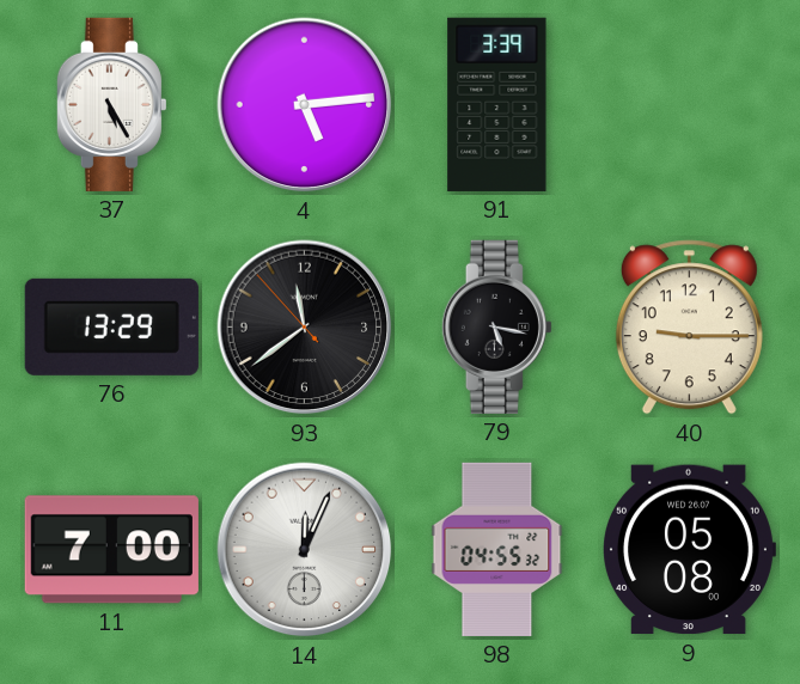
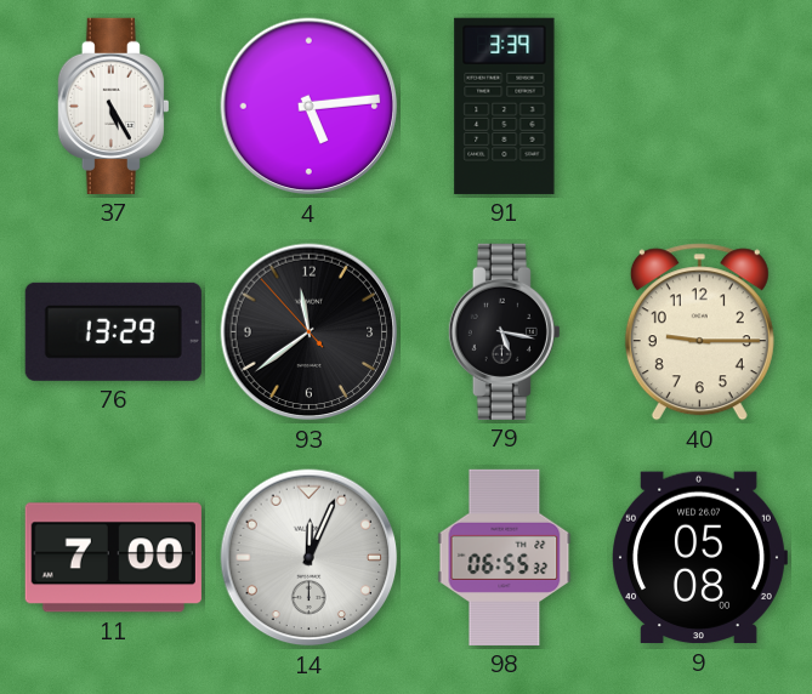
98: 04:55 -> 06:55 (505, 557)
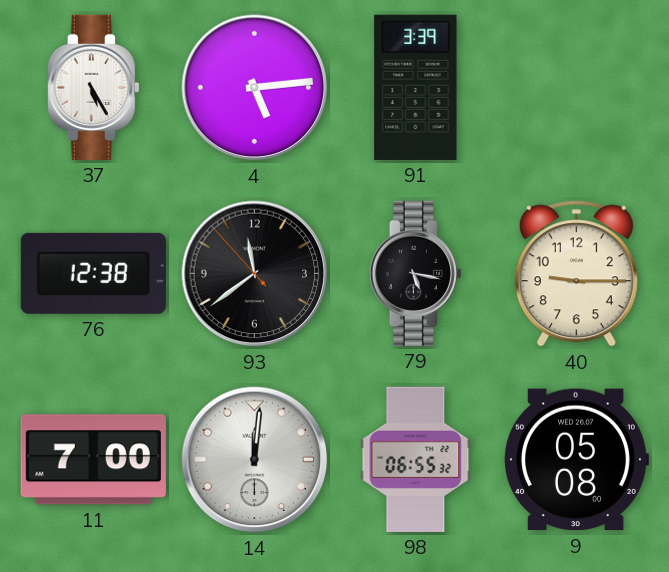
76: 13:29 -> 12:38 (93, 273)
14: 12:04 -> 12:01 (255, 460)
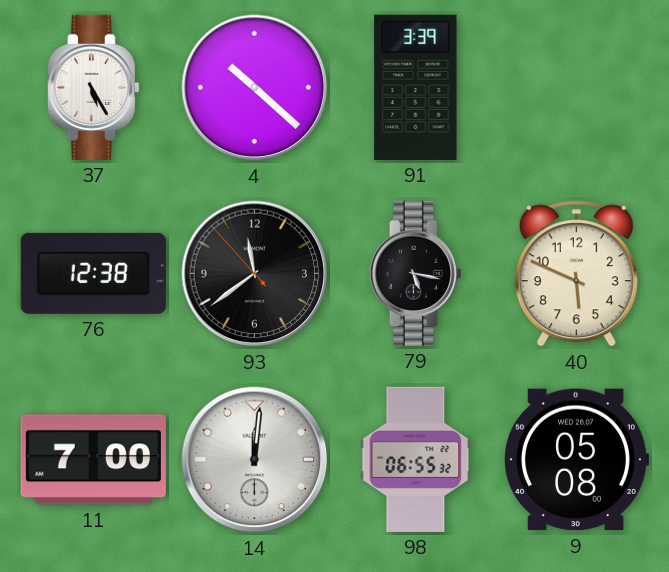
4: 5:14 -> 10:22 (255, 88)
40: 9:15 -> 5:49 (576, 274)
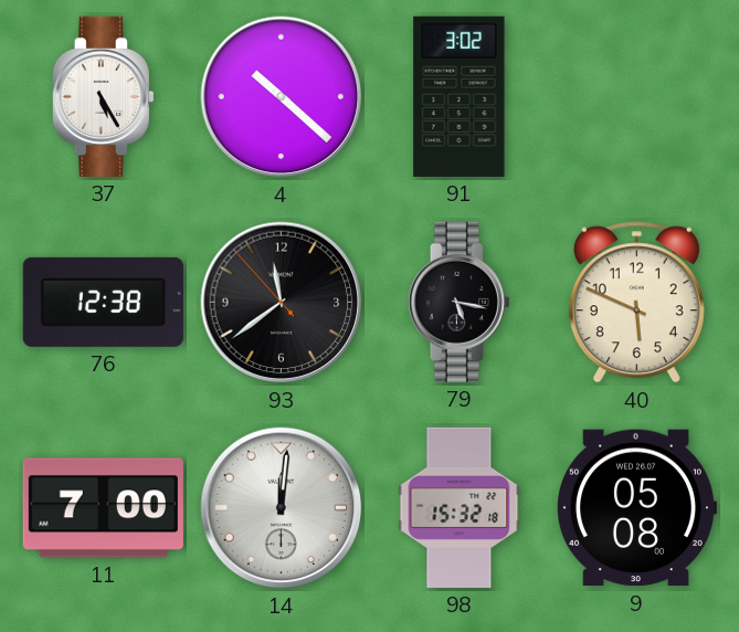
91: 3:39 -> 3:02 (460, 96)
98: 06:55 -> 15:32 (460, 507)
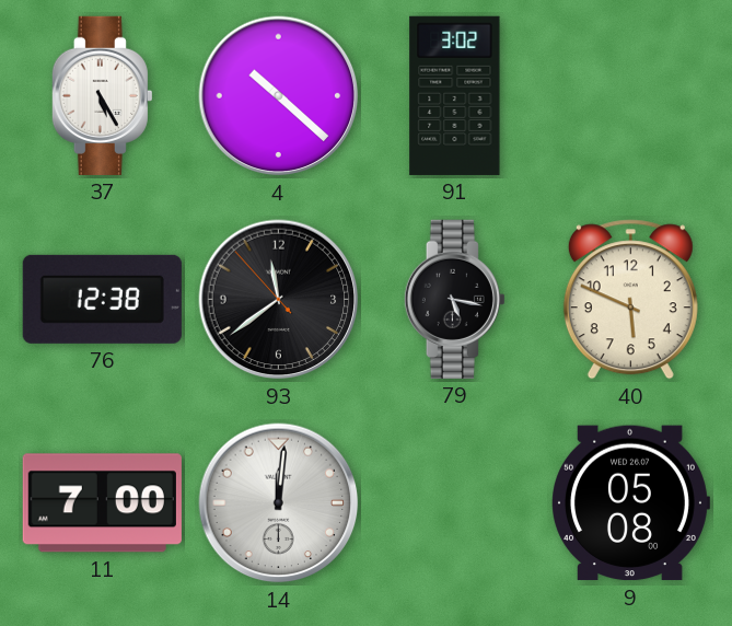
98: 15:32 -> none (460, 507)
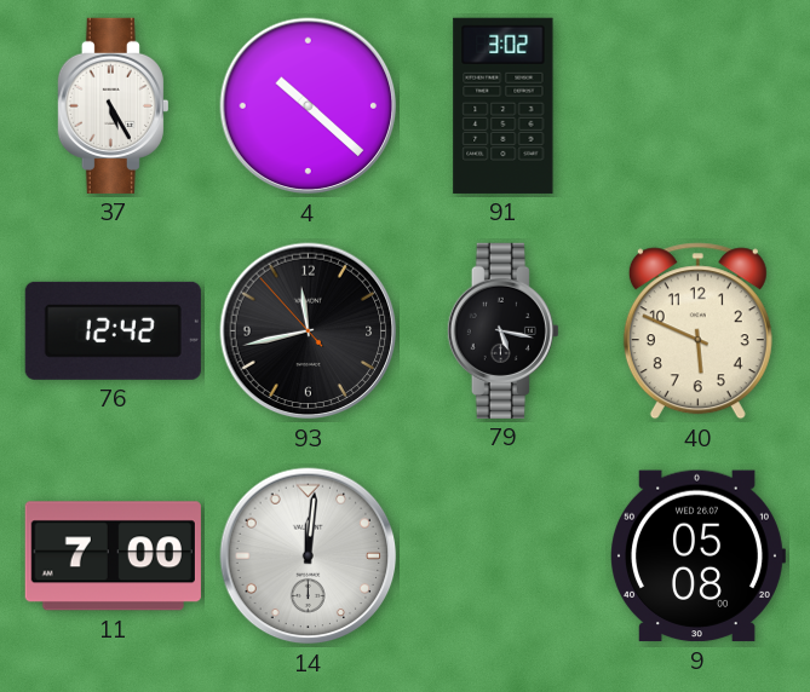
76: 12:38 -> 12:42 (113, 330)
93: 11:38 -> 11:42 (309, 331)
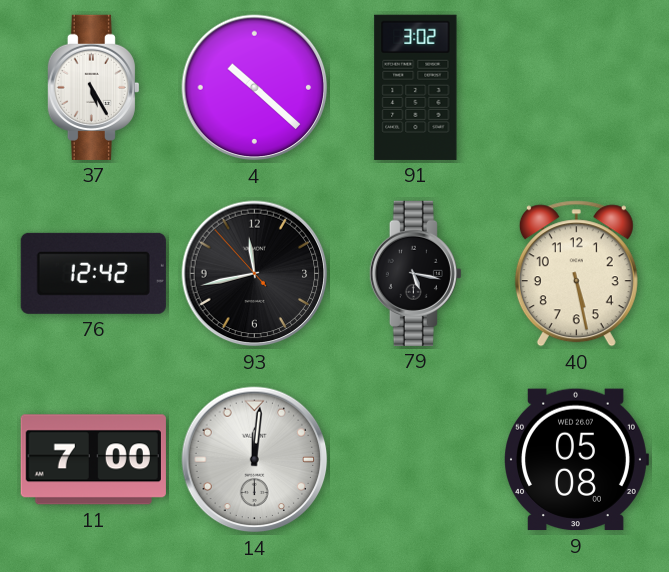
40: 5:49 -> 5:28 (576, 274)
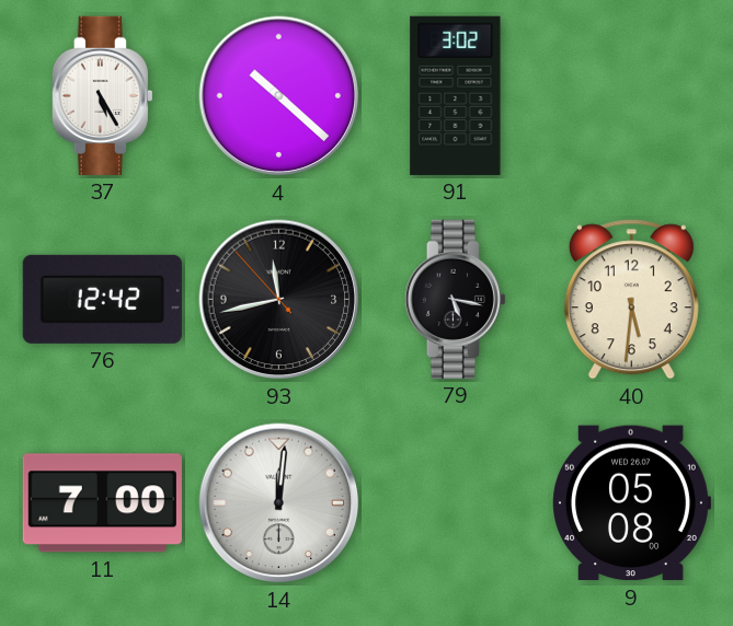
40: 5:28 -> 5:31 (631, 300)
